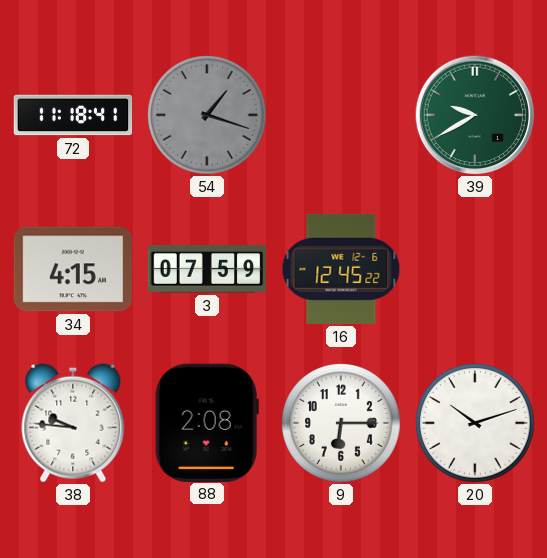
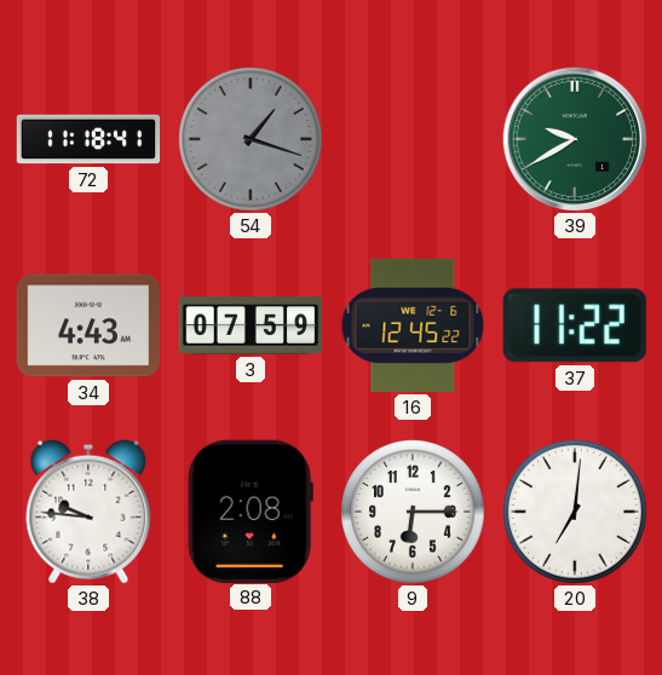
34: 4:15 -> 4:43 (88, 325)
37: none -> 11:22 (575, 325)
20: 10:12 -> 7:01 (575, 512)
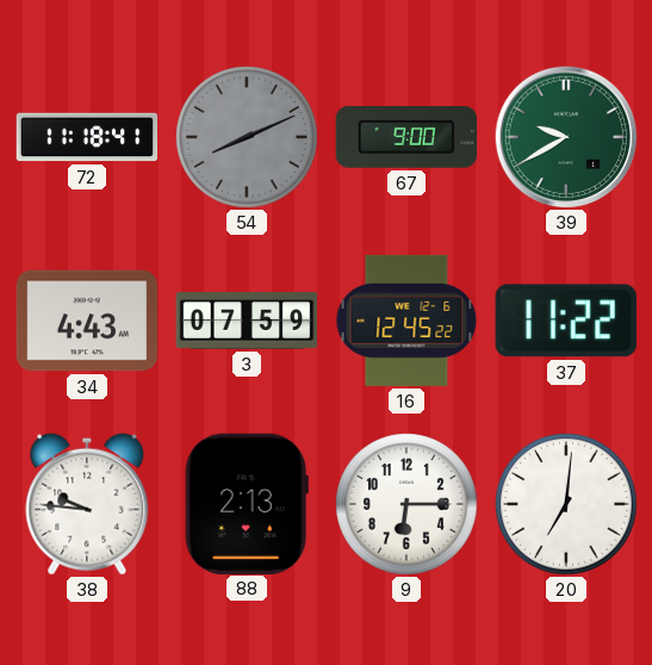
54: 1:18 -> 8:11 (247, 137)
67: none -> 9:00 (405, 137)
88: 2:08 -> 2:13 (247, 503)
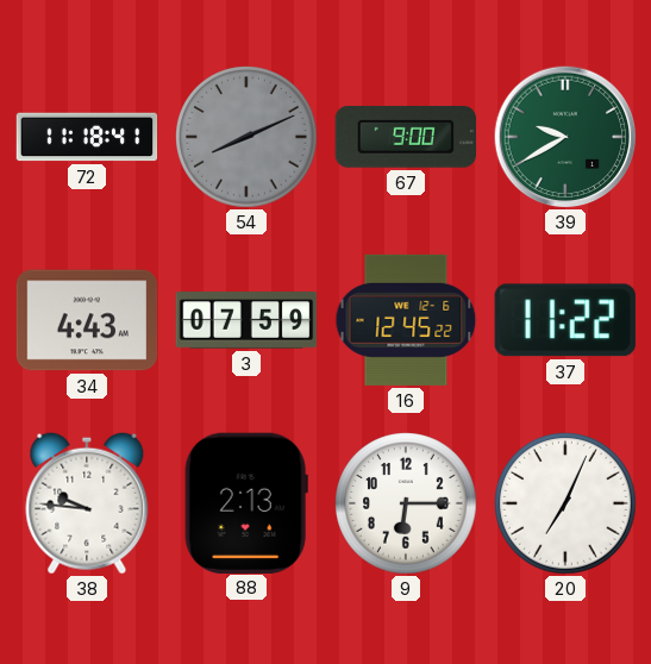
20: 7:01 -> 7:04 (565, 503)
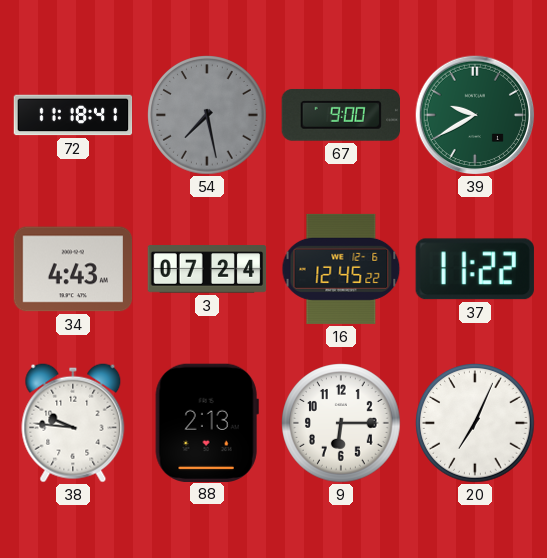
54: 8:11 -> 7:28 (207, 115)
3: 07:59 -> 07:24 (207, 269)
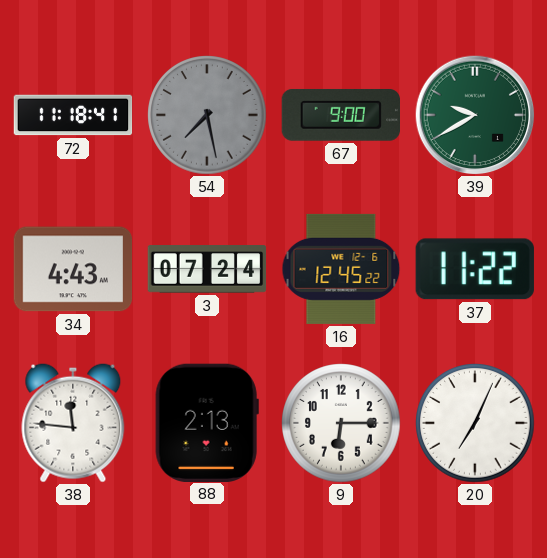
38: 9:46 -> 11:46 (73, 423)
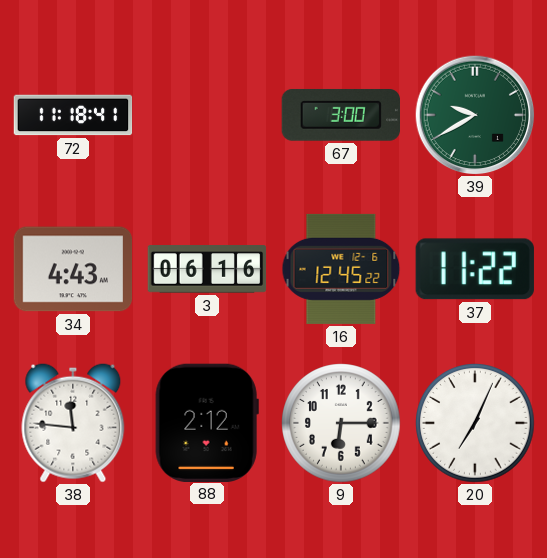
54: 7:28 -> none (207, 115)
67: 9:00 -> 3:00 (340, 115)
3: 07:24 -> 06:16 (207, 269)
88: 2:13 -> 2:12 (207, 422)
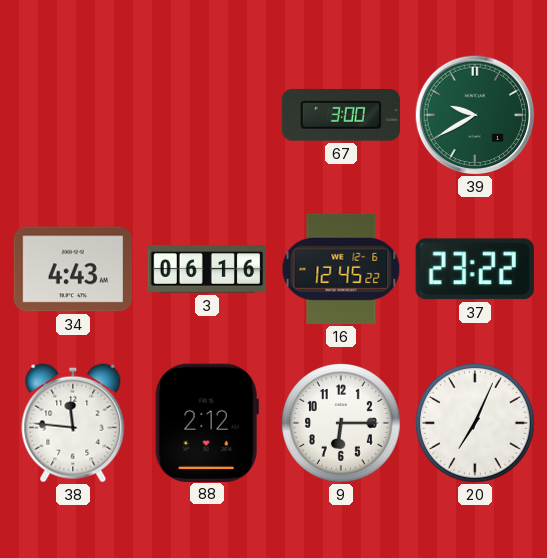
72: 11:18 -> none (73, 115)
37: 11:22 -> 23:22 (475, 269)
